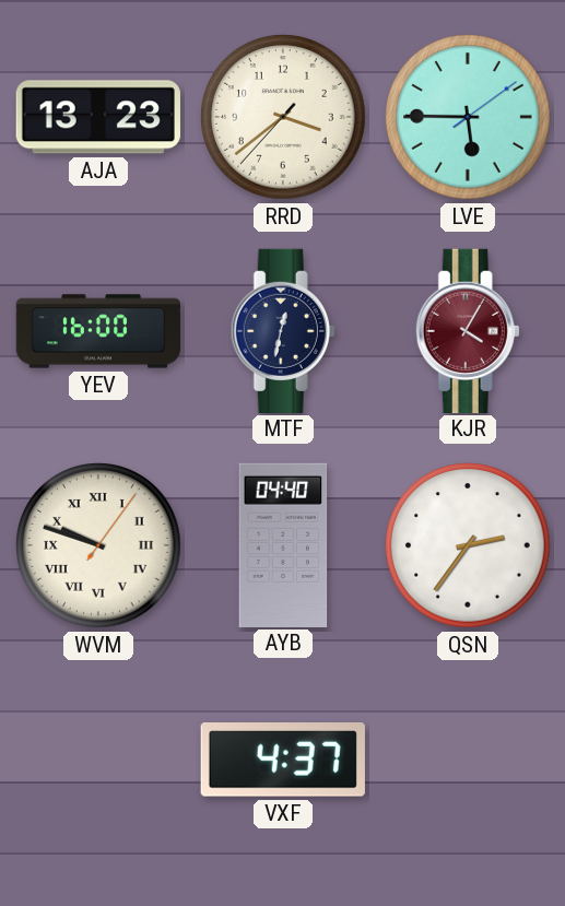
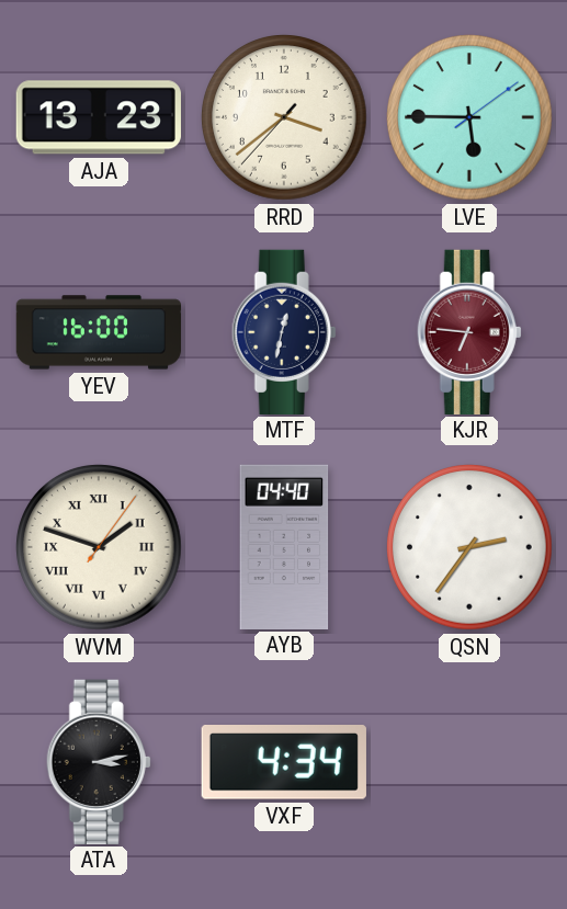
KJR: 4:05 -> 6:46 (469, 331)
WVM: 9:48 -> 1:48 (100, 548)
ATA: none -> 3:13 (99, 761)
VXF: 4:37 -> 4:34 (284, 763)
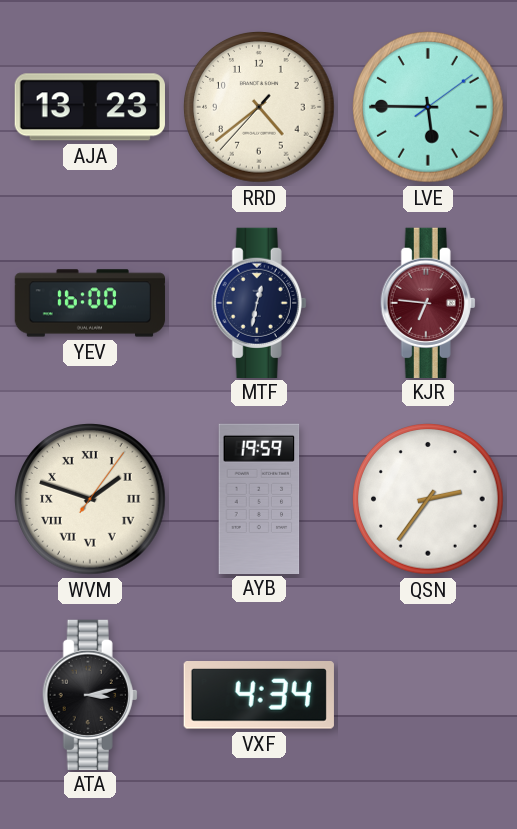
RRD: 3:38 -> 4:38 (260, 108)
AYB: 04:40 -> 19:59 (259, 498)
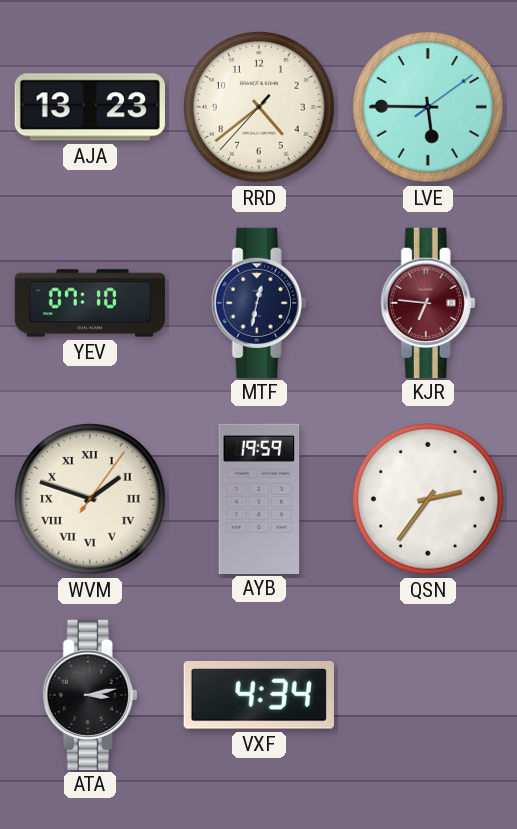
YEV: 16:00 -> 07:10 (90, 303)
